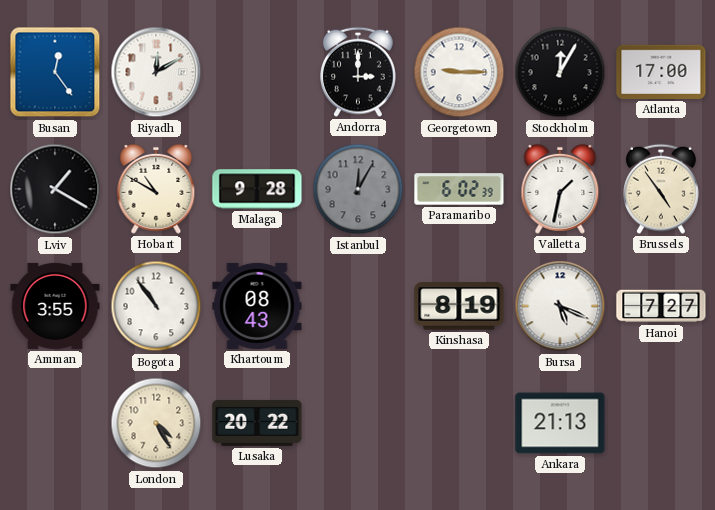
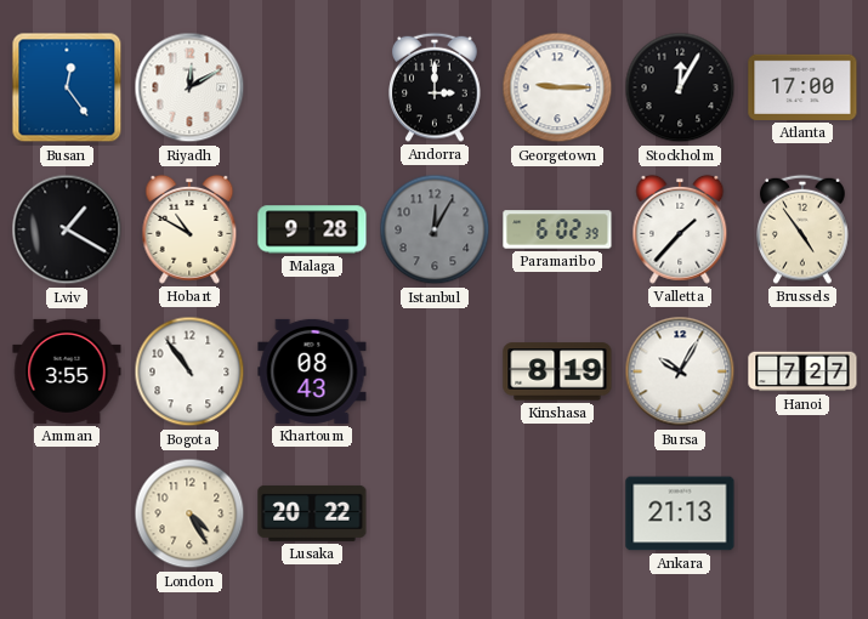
Valletta: 1:32 -> 1:37 (680, 229)
Bursa: 5:19 -> 10:05 (680, 371)
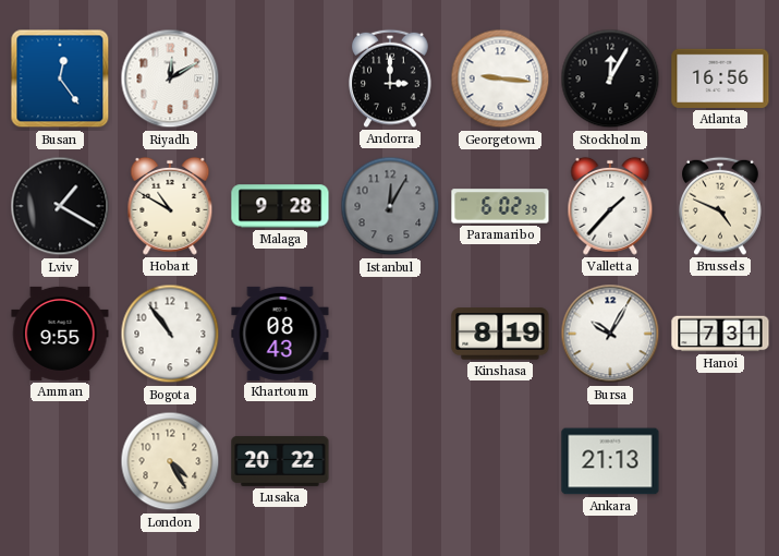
Georgetown: 9:15 -> 9:16 (500, 78)
Atlanta: 17:00 -> 16:56 (720, 78)
Brussels: 4:54 -> 4:49 (721, 206)
Amman: 3:55 -> 9:55 (60, 334)
Hanoi: 7:27 -> 7:31 (720, 334)
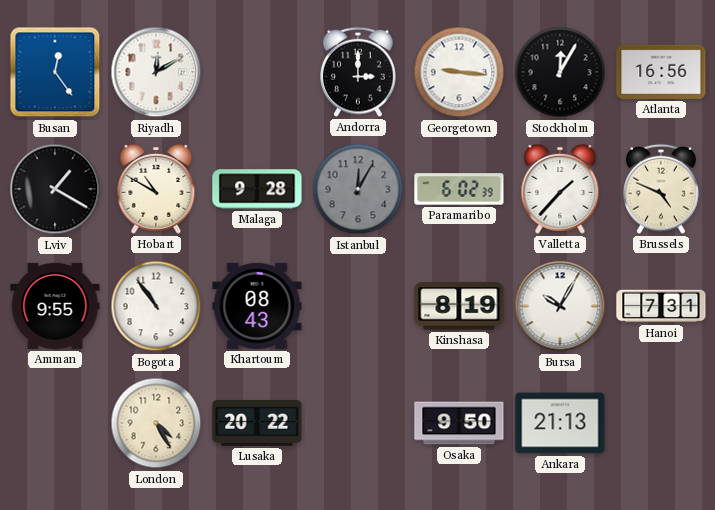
Osaka: none -> 9:50 (459, 423)
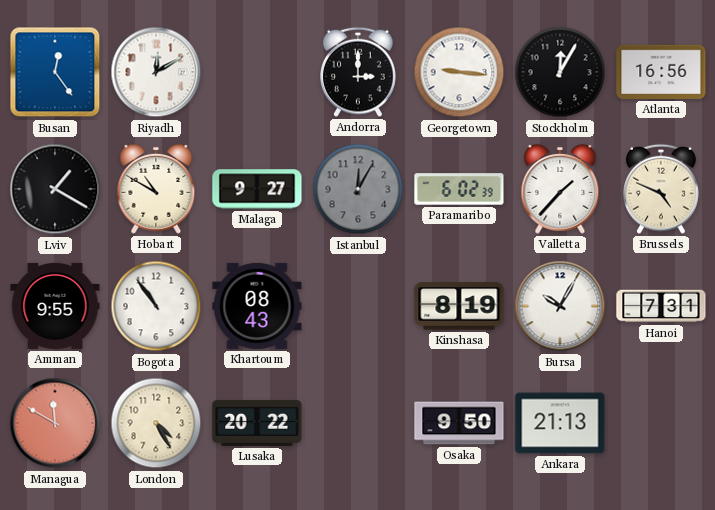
Malaga: 9:28 -> 9:27 (257, 189)
Managua: none -> 11:50 (55, 423)
